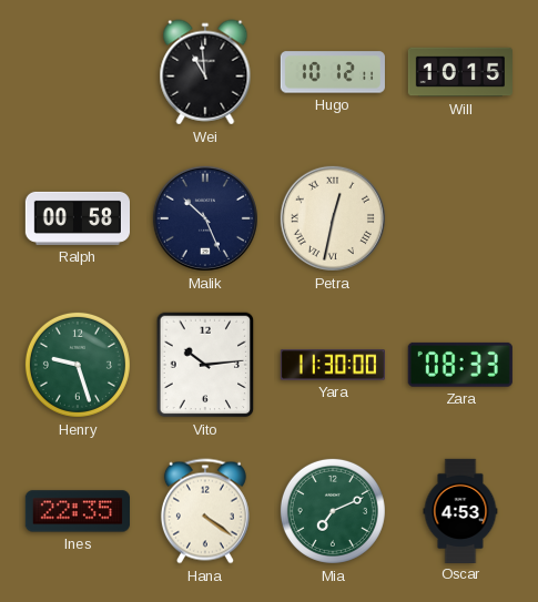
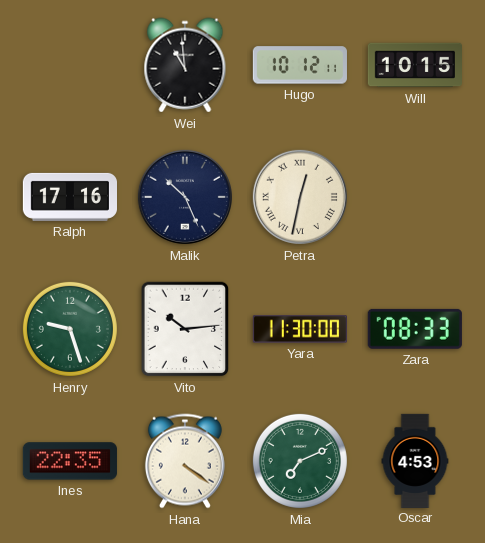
Ralph: 00:58 -> 17:16 (69, 197)
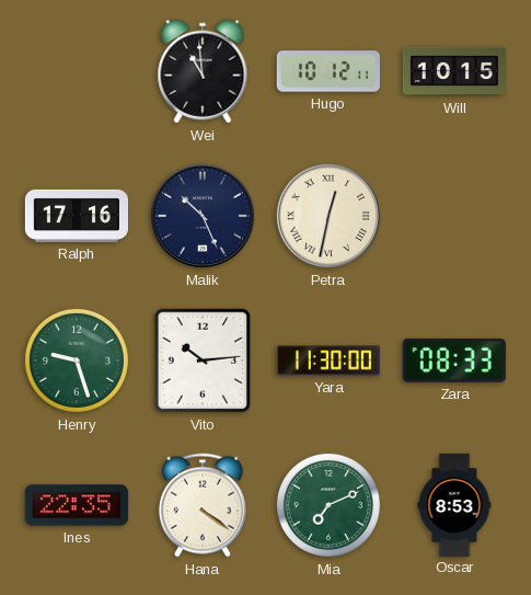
Oscar: 4:53 -> 8:53 (454, 504)
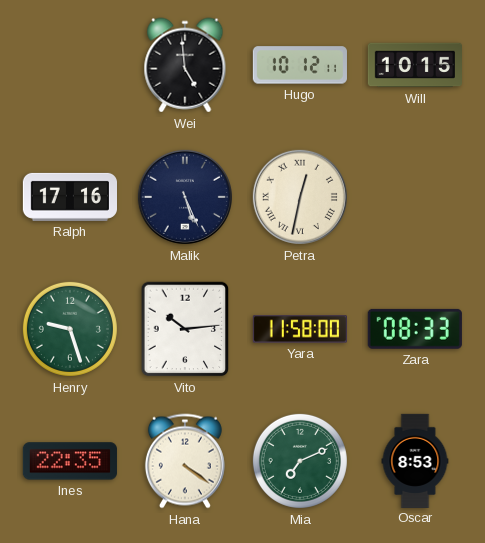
Wei: 10:59 -> 4:59 (185, 65)
Malik: 10:26 -> 5:26 (185, 197)
Yara: 11:30 -> 11:58 (300, 329)
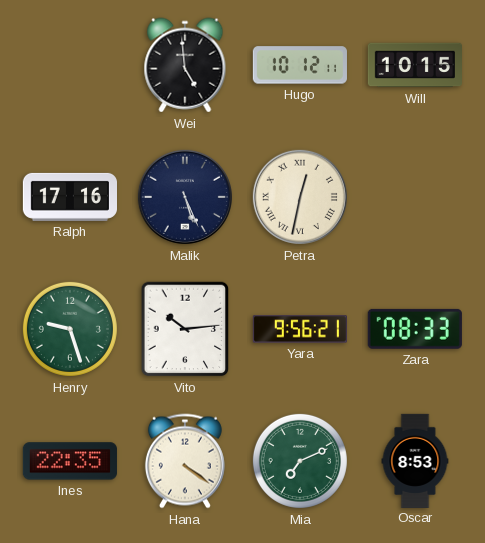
Yara: 11:58 -> 9:56 (300, 329)
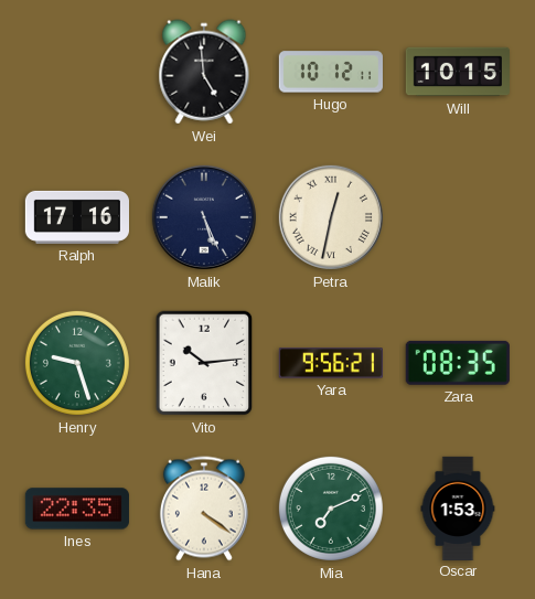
Zara: 08:33 -> 08:35 (458, 363)
Oscar: 8:53 -> 1:53 (458, 507)
